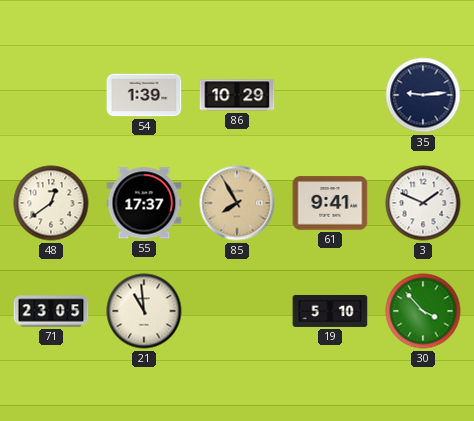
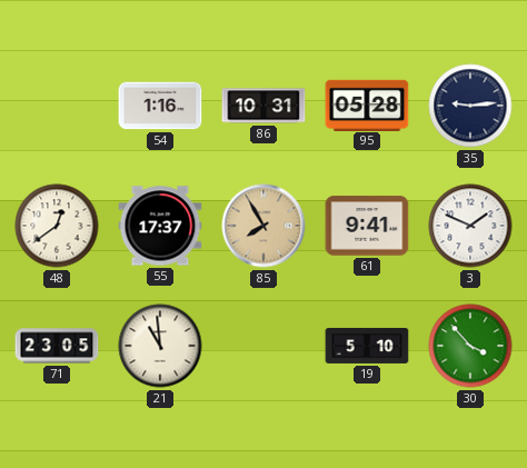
54: 1:39 -> 1:16 (160, 106)
86: 10:29 -> 10:31 (263, 106)
95: none -> 05:28 (367, 104)
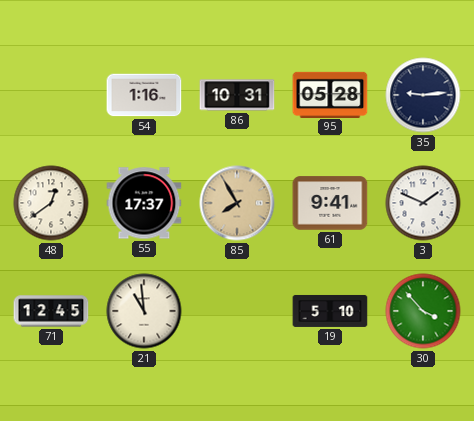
71: 23:05 -> 12:45 (51, 311)
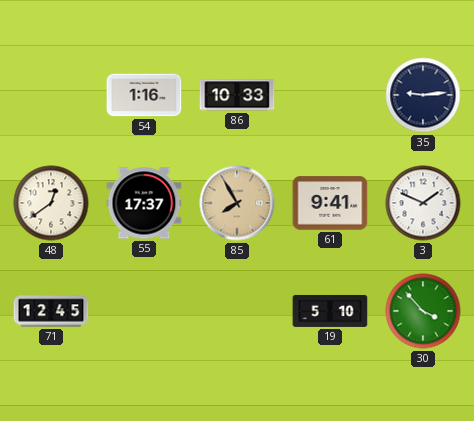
86: 10:31 -> 10:33 (237, 95)
95: 05:28 -> none (330, 94)
21: 10:59 -> none (144, 311)
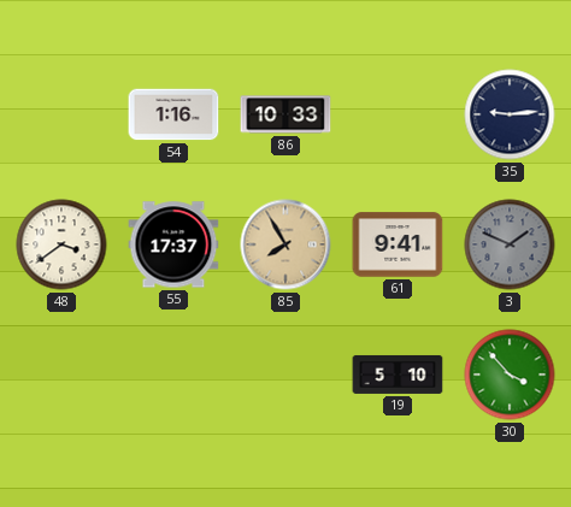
48: 12:39 -> 3:39 (61, 244)
3 dial: white -> grey (510, 244)
71: 12:45 -> none (51, 311)
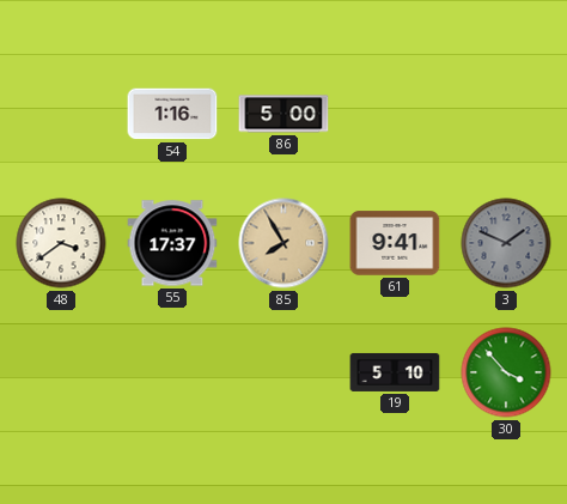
86: 10:33 -> 5:00 (283, 114)
35: 9:14 -> none (510, 114)
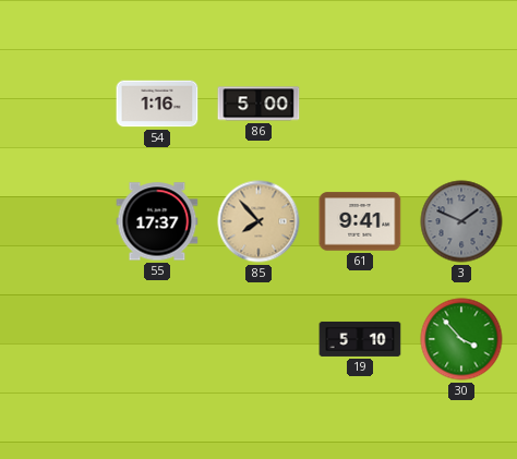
48: 3:39 -> none (61, 243)
85: 7:55 -> 7:53 (258, 221)
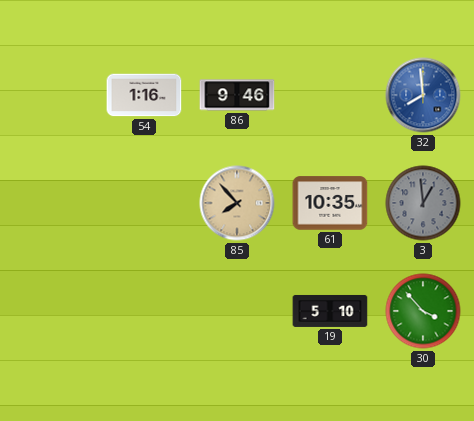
86: 5:00 -> 9:46 (237, 95)
32: none -> 7:59 (423, 95)
55: 17:37 -> none (157, 221)
61: 9:41 -> 10:35 (330, 203)
3: 1:49 -> 12:59 (423, 203)
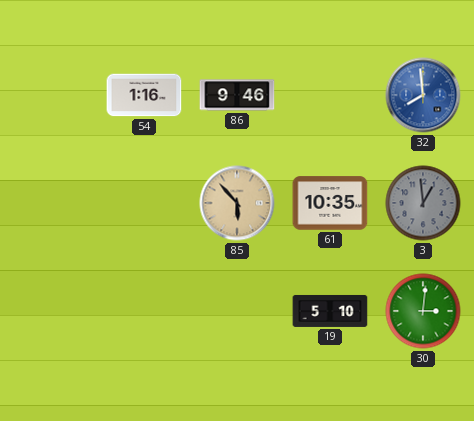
85: 7:53 -> 5:53 (237, 203)
30: 3:53 -> 3:01 (423, 311)
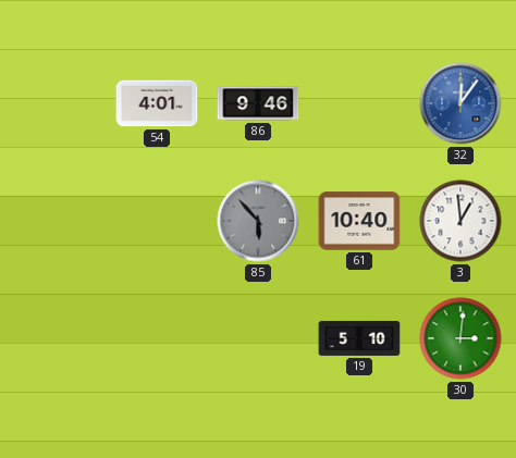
54: 1:16 -> 4:01 (157, 103)
32: 7:59 -> 12:06 (460, 103)
85 dial: champagne -> grey (258, 221)
61: 10:35 -> 10:40 (359, 221)
3 dial: grey -> white (460, 221)
